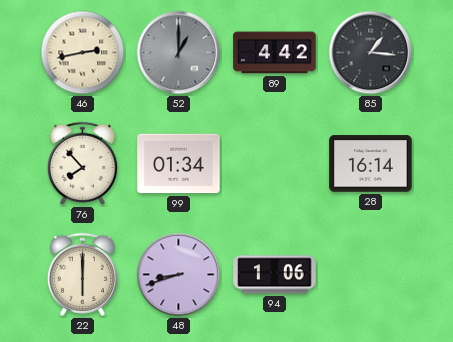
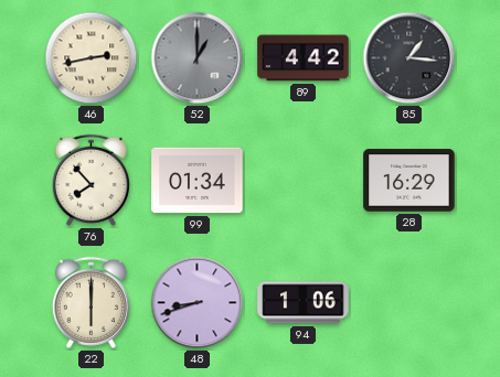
28: 16:14 -> 16:29 (409, 181)
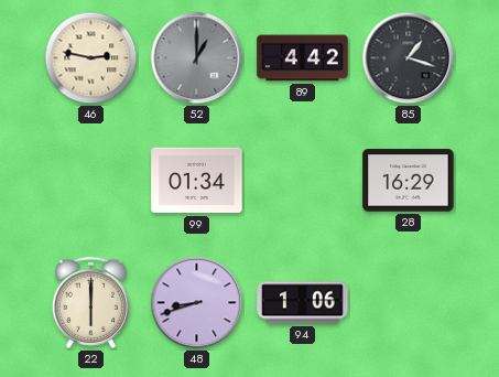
46: 2:43 -> 2:47 (91, 58)
85: 1:16 -> 1:18 (409, 58)
76: 7:53 -> none (91, 180)
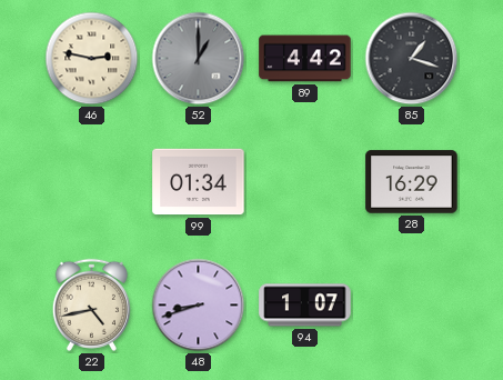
22: 6:00 -> 4:43 (91, 304)
94: 1:06 -> 1:07 (305, 306)
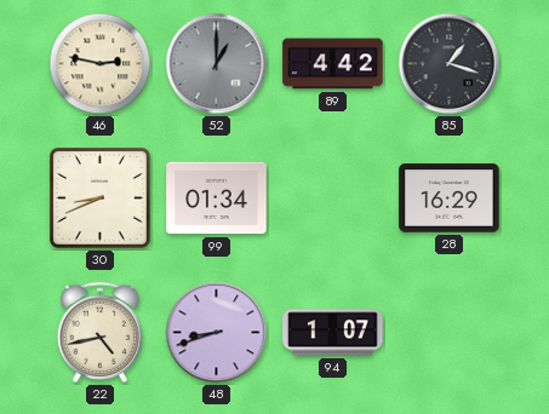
30: none -> 8:41 (101, 199)
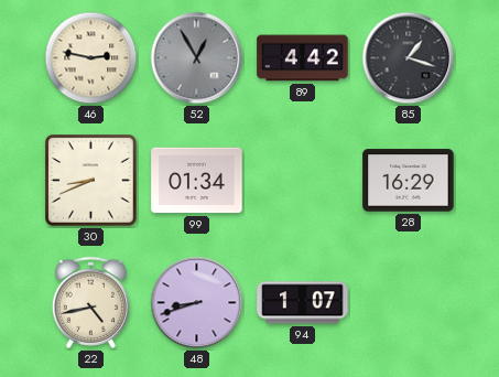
52: 1:00 -> 12:55 (197, 58)
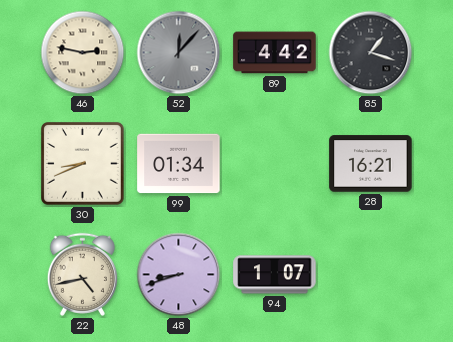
52: 12:55 -> 12:07 (179, 53)
28: 16:29 -> 16:21 (371, 164)
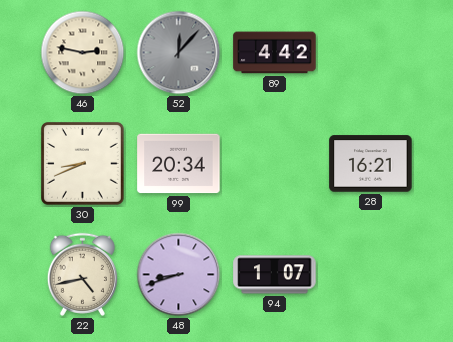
85: 1:18 -> none (371, 53)
99: 01:34 -> 20:34 (179, 164)
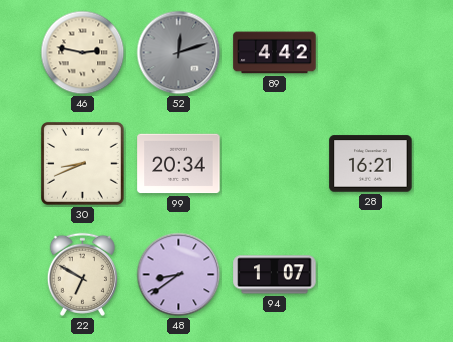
52: 12:07 -> 12:12 (179, 53)
22: 4:43 -> 6:50 (82, 274)
48: 8:42 -> 8:39 (179, 275)
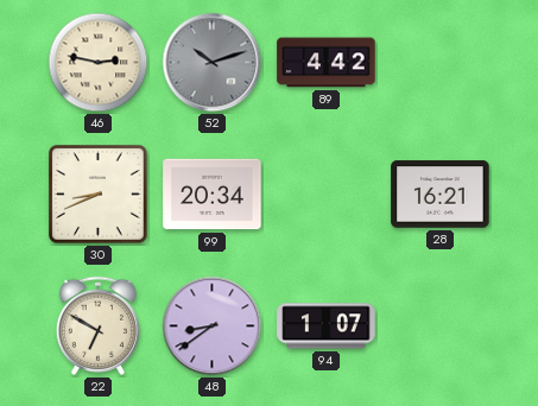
52: 12:12 -> 10:12 (213, 63)
